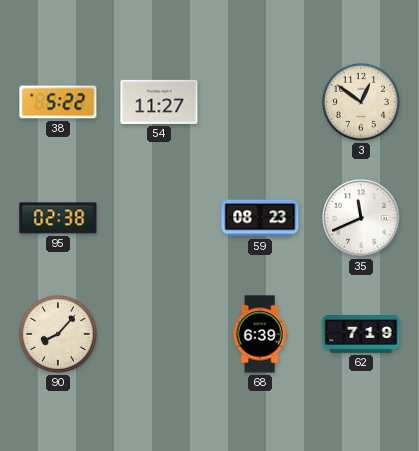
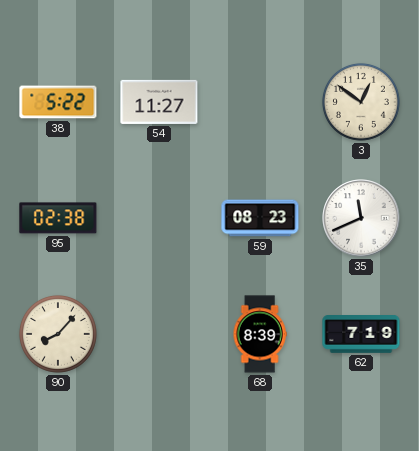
68: 6:39 -> 8:39 (260, 334)
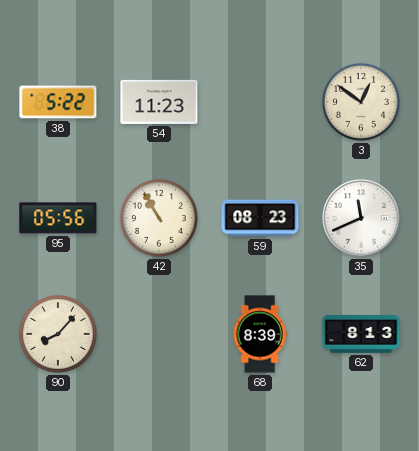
54: 11:27 -> 11:23 (159, 102)
95: 02:38 -> 05:56 (58, 218)
42: none -> 10:55 (159, 218)
62: 7:19 -> 8:13 (361, 335)
